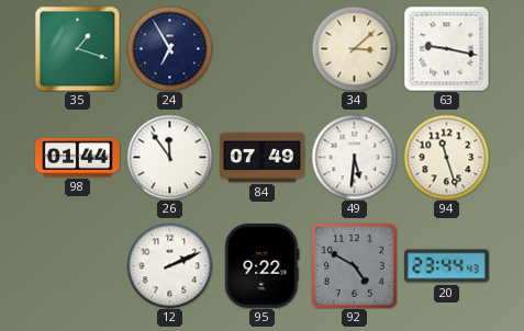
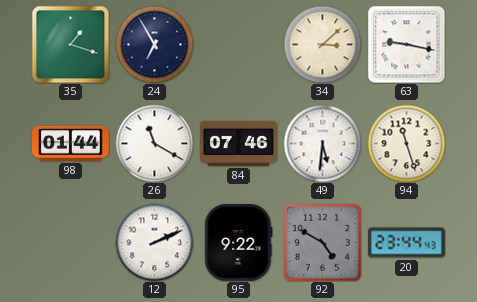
26: 11:54 -> 11:20 (154, 143)
84: 07:49 -> 07:46 (239, 143)
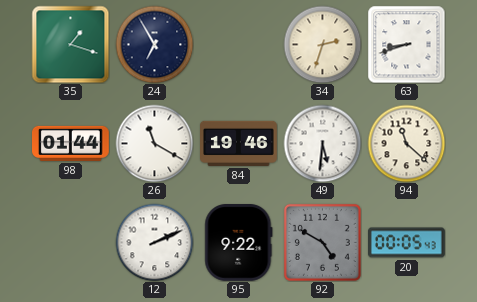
34: 3:08 -> 2:33 (322, 44)
63: 9:17 -> 8:42 (406, 44)
84: 07:46 -> 19:46 (239, 143)
94: 11:27 -> 11:22 (406, 143)
20: 23:44 -> 00:05 (407, 243)
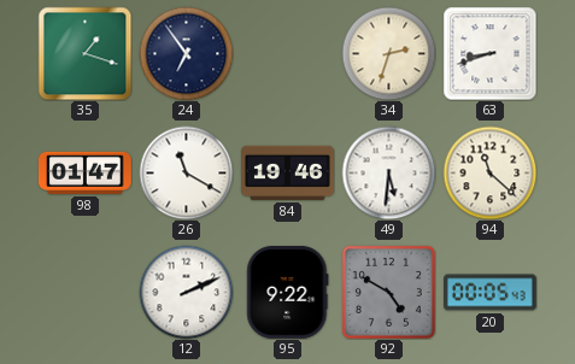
24: 6:55 -> 6:54 (186, 53)
98: 01:44 -> 01:47 (86, 172)
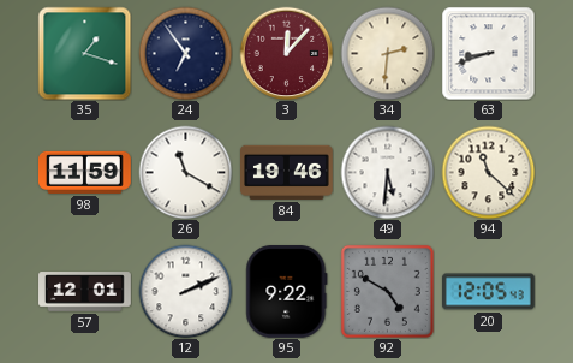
3: none -> 12:07 (286, 53)
34: 2:33 -> 2:31 (387, 53)
98: 01:47 -> 11:59 (85, 172)
57: none -> 12:01 (85, 292)
20: 00:05 -> 12:05 (489, 292)
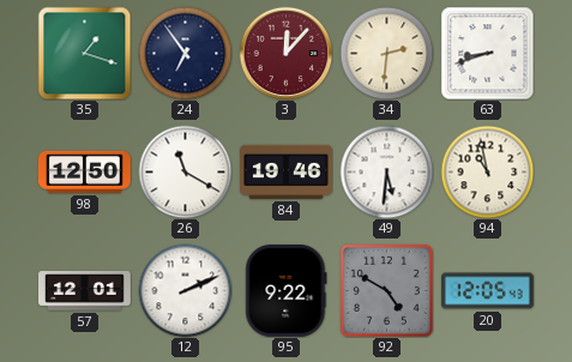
98: 11:59 -> 12:50 (85, 171)
94: 11:22 -> 10:58 (487, 171)
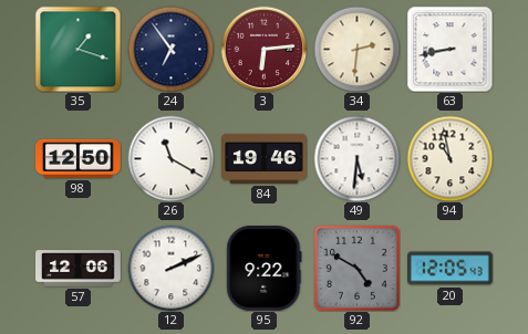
3: 12:07 -> 6:14 (263, 49)
63: 8:42 -> 8:43 (449, 49)
57: 12:01 -> 12:06 (79, 269)
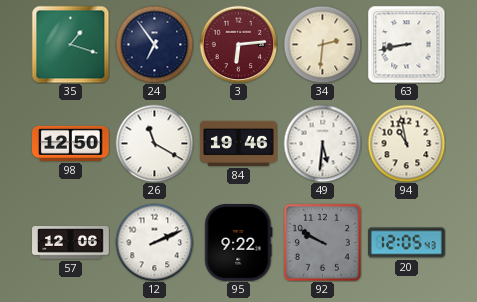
92: 4:50 -> 9:50 (322, 242)
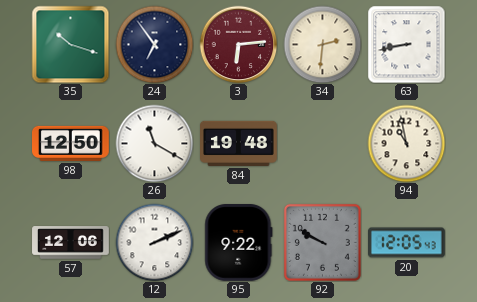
35: 1:18 -> 10:18 (70, 44)
84: 19:46 -> 19:48 (239, 143)
49: 5:31 -> none (322, 143)
